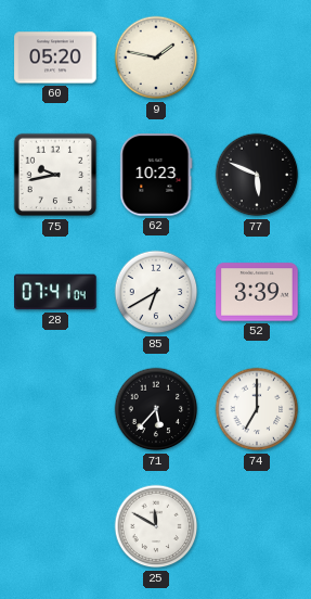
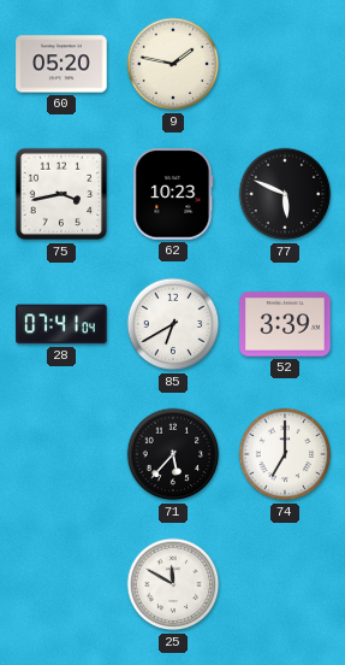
75: 9:43 -> 3:43 (61, 194)
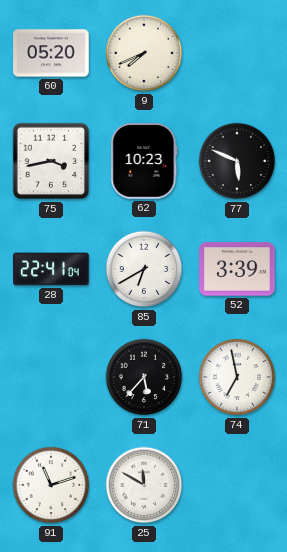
9: 1:47 -> 7:41 (144, 53)
28: 07:41 -> 22:41 (51, 269)
74: 7:00 -> 6:58 (237, 377)
91: none -> 11:12 (51, 485)
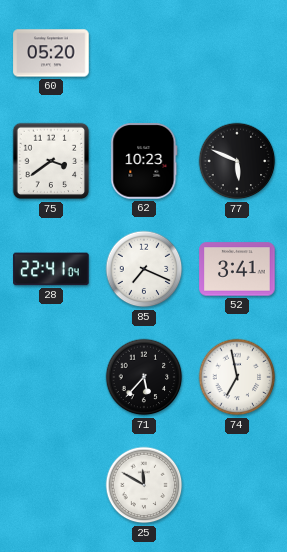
9: 7:41 -> none (144, 53)
75: 3:43 -> 3:39 (51, 161)
85: 6:40 -> 7:19 (144, 269)
52: 3:39 -> 3:41 (237, 269)
91: 11:12 -> none (51, 485)
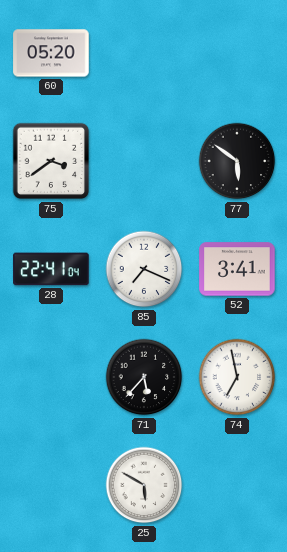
62: 10:23 -> none (144, 161)
77: 5:49 -> 5:51 (237, 161)
25: 11:50 -> 5:50 (144, 485)
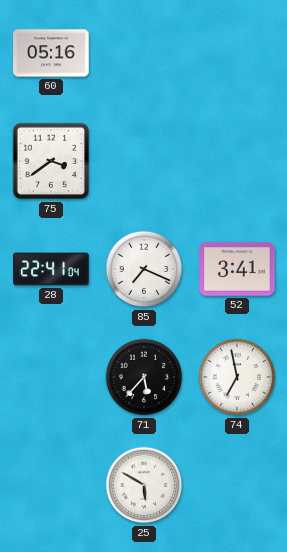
60: 05:20 -> 05:16 (51, 53)
77: 5:51 -> none (237, 161)
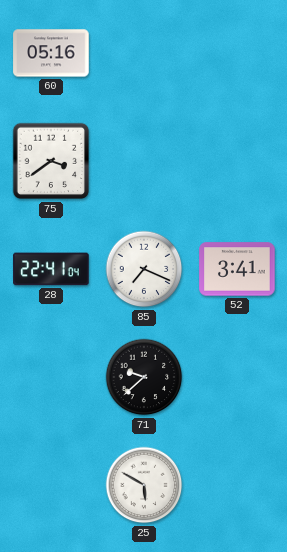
71: 5:37 -> 9:38 (144, 377)
74: 6:58 -> none (237, 377)
